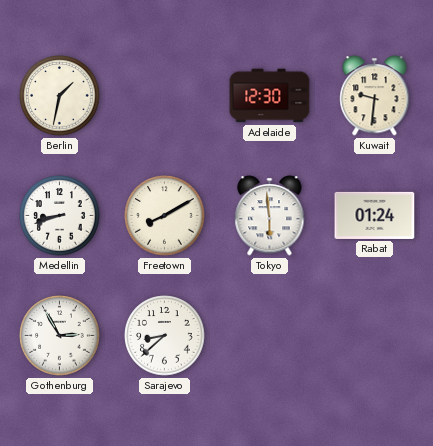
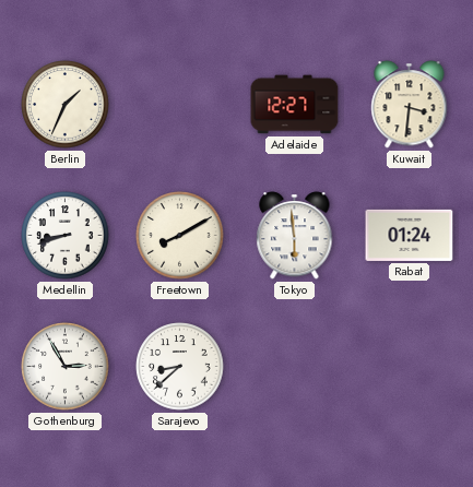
Berlin: 1:32 -> 1:34 (66, 105)
Adelaide: 12:30 -> 12:27 (295, 105)
Kuwait: 9:31 -> 3:31 (410, 105)
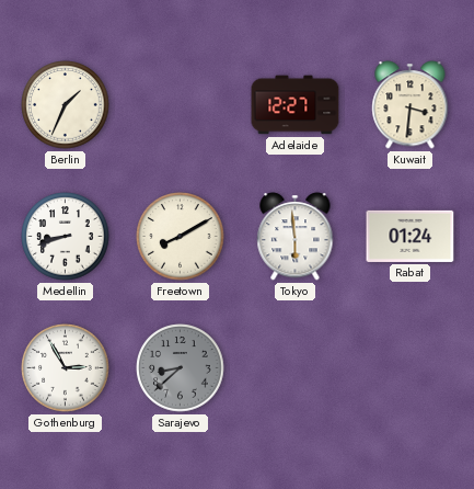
Sarajevo dial: white -> grey (181, 368)
